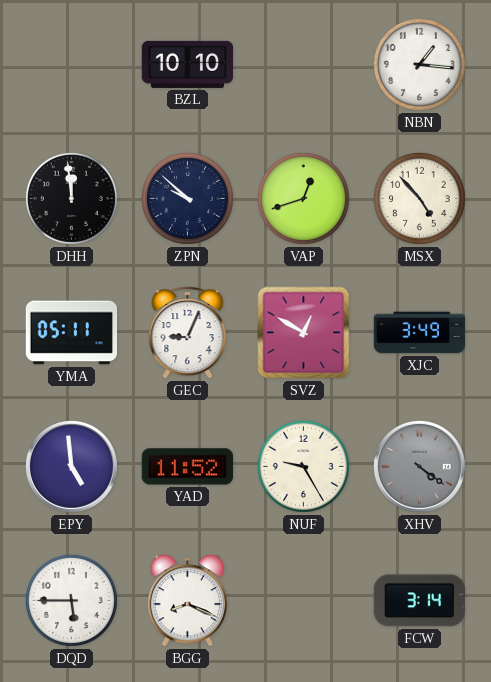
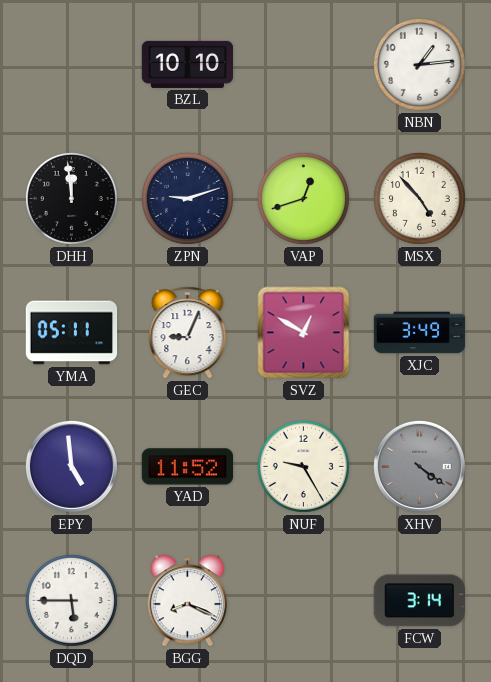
NBN: 1:16 -> 1:14 (419, 64)
ZPN: 9:52 -> 9:12 (187, 198)
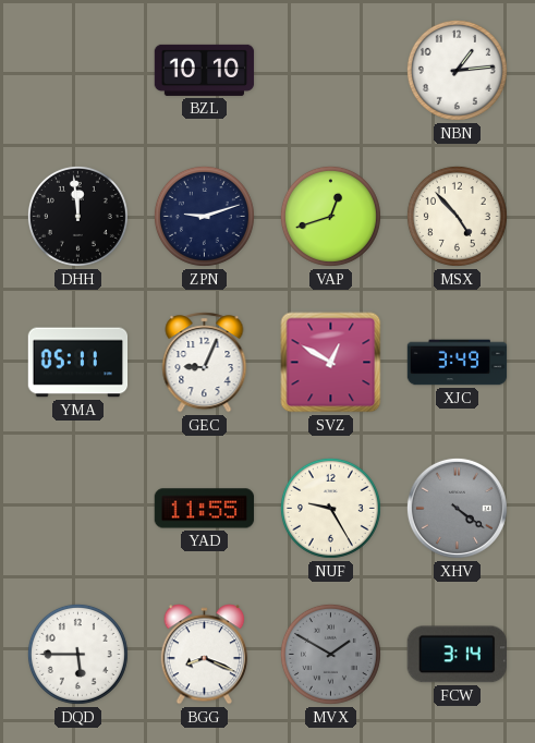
EPY: 4:59 -> none (71, 466)
YAD: 11:52 -> 11:55 (205, 509)
MVX: none -> 1:50 (330, 654)
